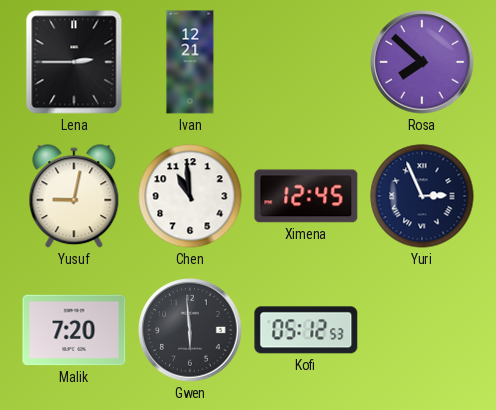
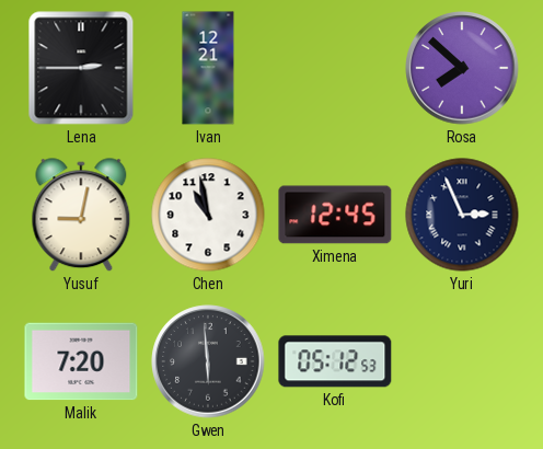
Chen: 10:59 -> 10:58 (208, 215)
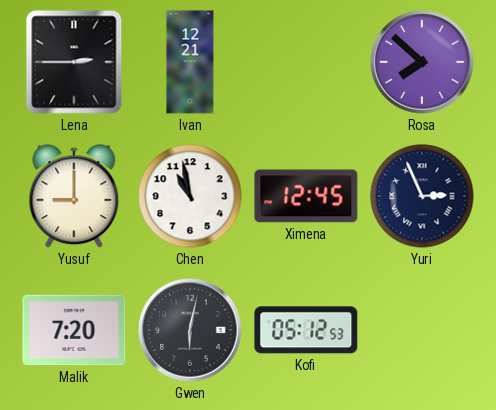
Yusuf: 9:02 -> 9:00 (74, 197)
Gwen: 5:59 -> 6:02 (190, 330)
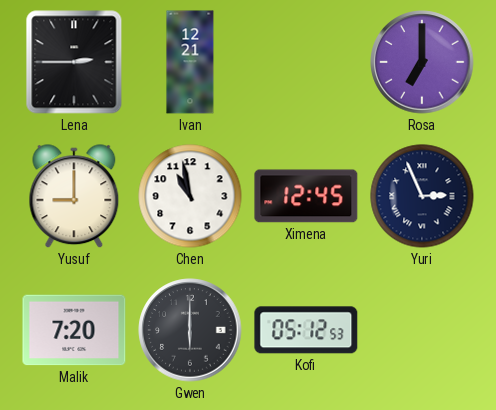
Rosa: 7:52 -> 7:00 (422, 62)
Gwen: 6:02 -> 6:00 (190, 330)
